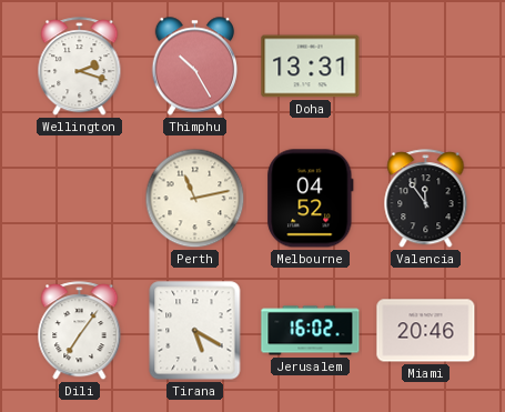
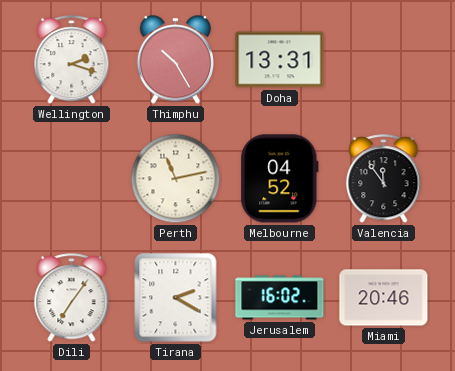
Tirana: 5:20 -> 2:20 (176, 298)
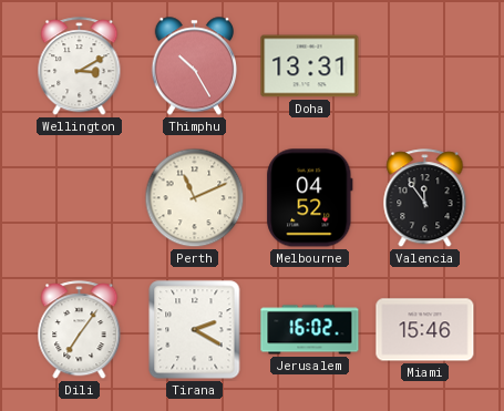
Wellington: 2:18 -> 3:10 (80, 66)
Perth: 11:13 -> 11:11 (195, 198)
Miami: 20:46 -> 15:46 (425, 330)
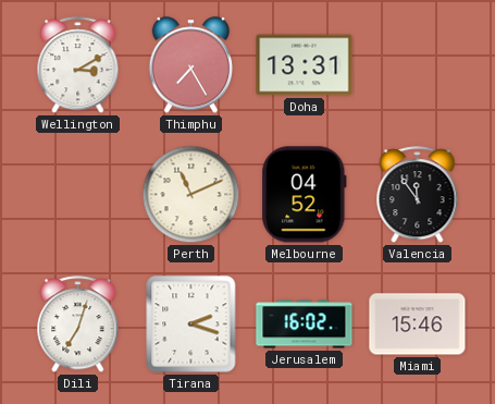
Thimphu: 10:25 -> 7:25 (191, 65)
Dili: 7:06 -> 7:03 (78, 325)
Tirana: 2:20 -> 2:18 (191, 325)
